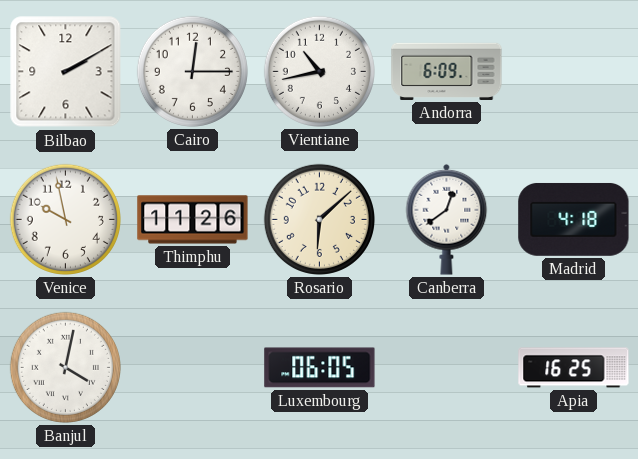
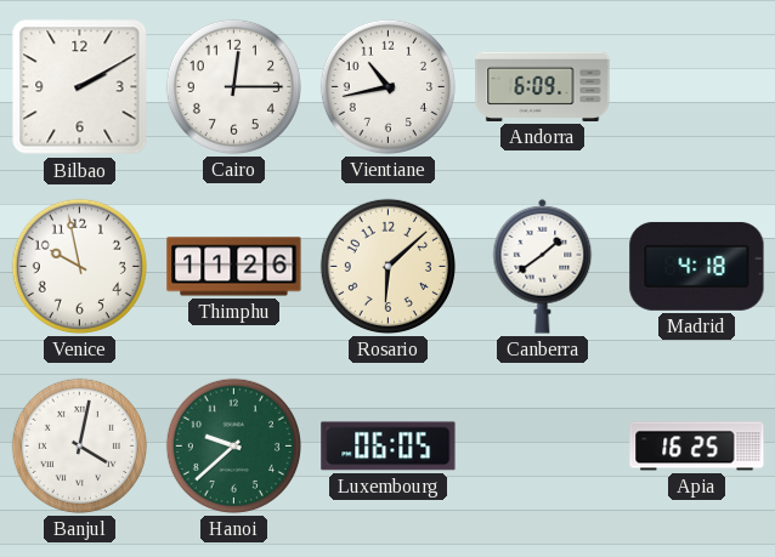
Canberra: 12:39 -> 1:39 (543, 266)
Hanoi: none -> 9:38 (233, 445)
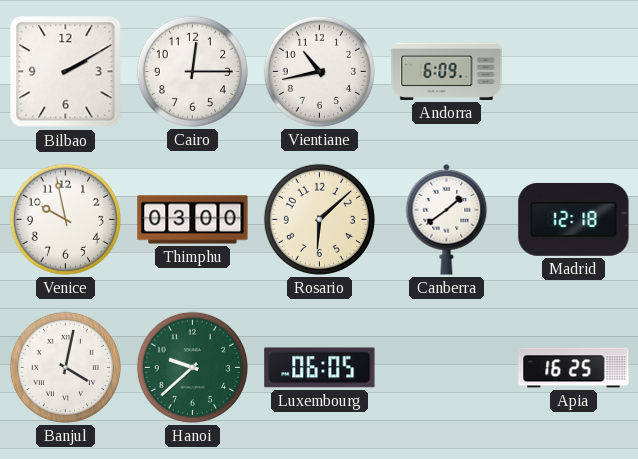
Thimphu: 11:26 -> 03:00 (193, 220)
Madrid: 4:18 -> 12:18 (574, 219)
